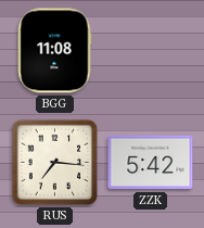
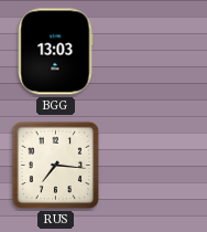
BGG: 11:08 -> 13:03 (55, 52)
ZZK: 5:42 -> none (151, 163)
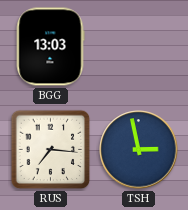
TSH: none -> 2:58 (139, 150)
